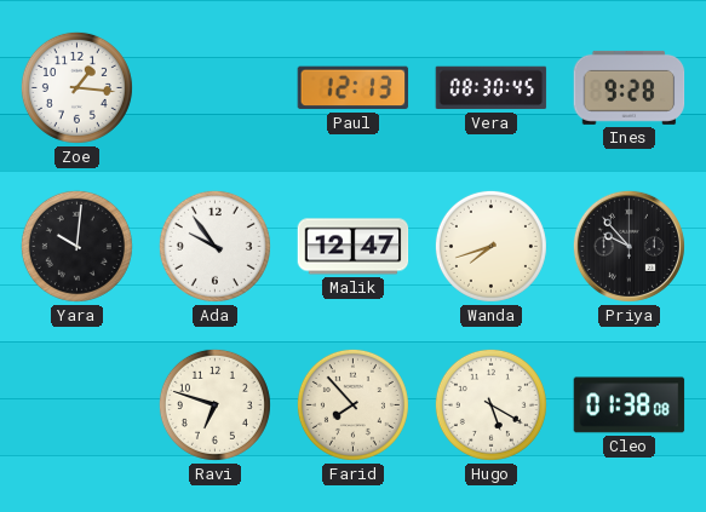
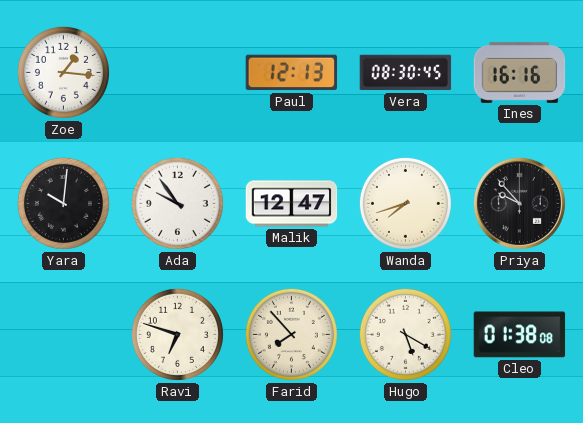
Ines: 9:28 -> 16:16 (520, 72)
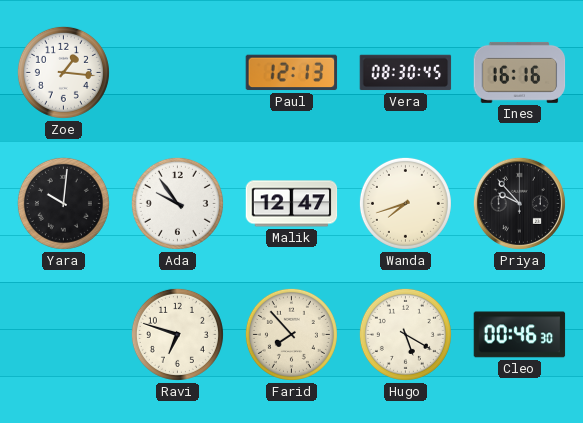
Cleo: 01:38 -> 00:46 (520, 335)
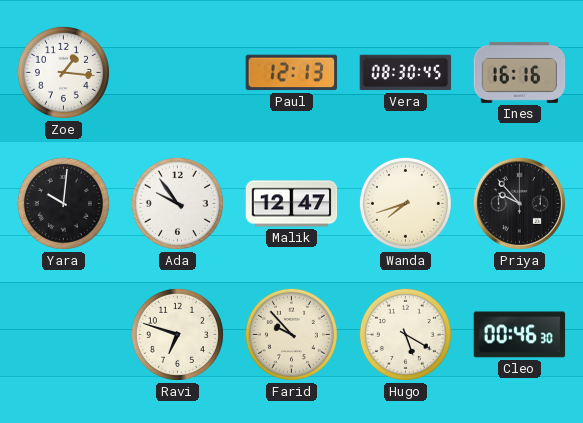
Farid: 7:53 -> 9:53 (291, 334)
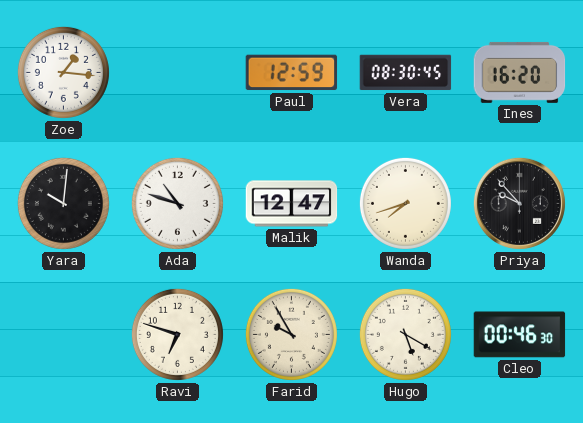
Paul: 12:13 -> 12:59 (292, 73)
Ines: 16:16 -> 16:20 (520, 72)
Ada: 9:54 -> 10:48 (177, 203)
Farid: 9:53 -> 9:55 (291, 334)
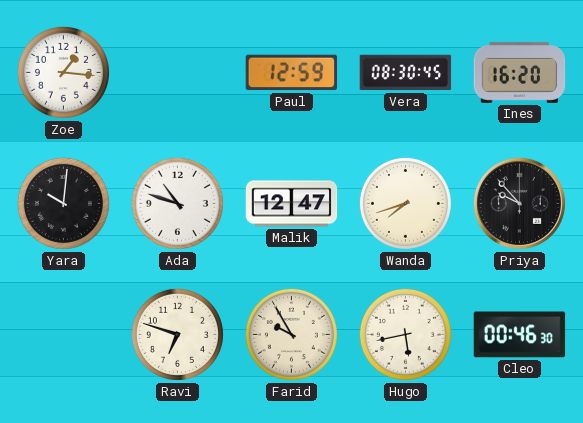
Hugo: 5:20 -> 5:43 (405, 334)
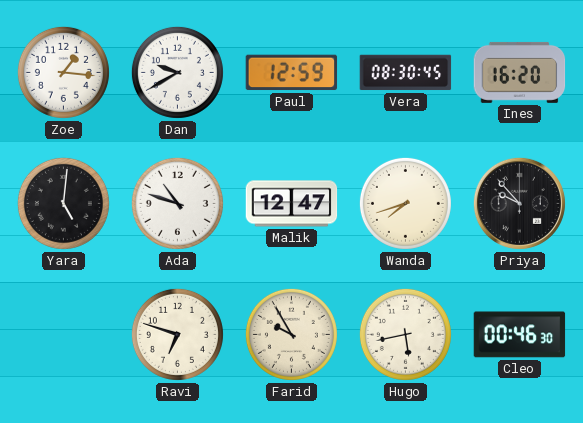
Dan: none -> 9:40 (177, 72)
Yara: 10:01 -> 5:01 (63, 203)
